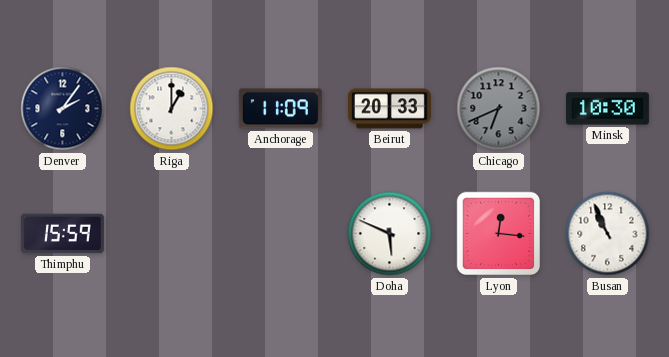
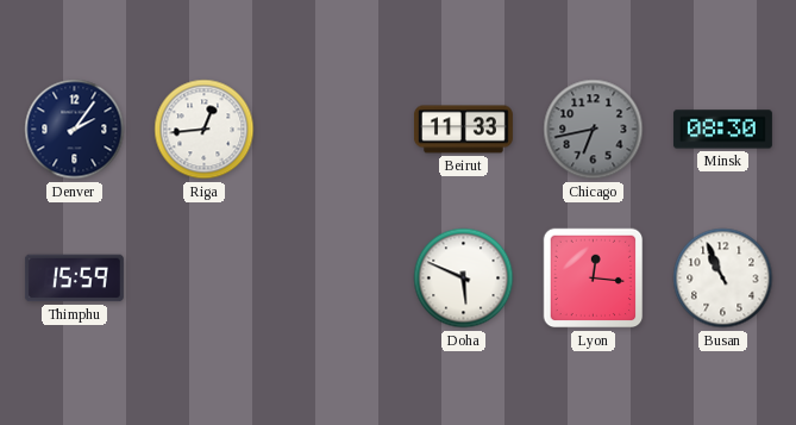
Riga: 1:00 -> 12:44 (205, 130)
Anchorage: 11:09 -> none (280, 109)
Beirut: 20:33 -> 11:33 (463, 130)
Chicago: 6:41 -> 6:43 (594, 130)
Minsk: 10:30 -> 08:30 (722, 130)
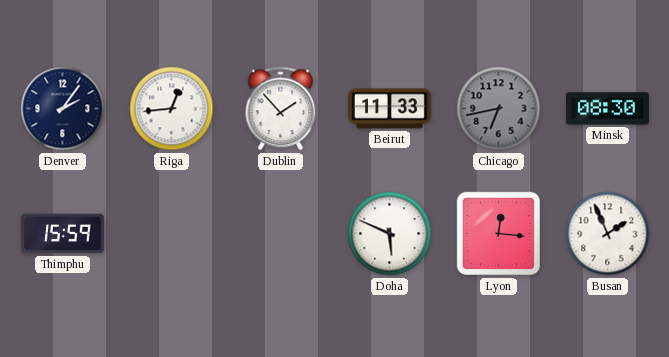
Dublin: none -> 1:53 (281, 109)
Busan: 10:56 -> 1:56 (608, 234)
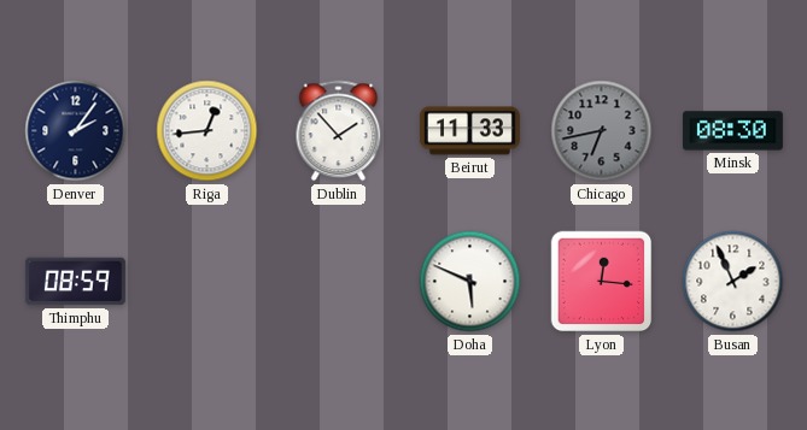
Thimphu: 15:59 -> 08:59 (75, 282)
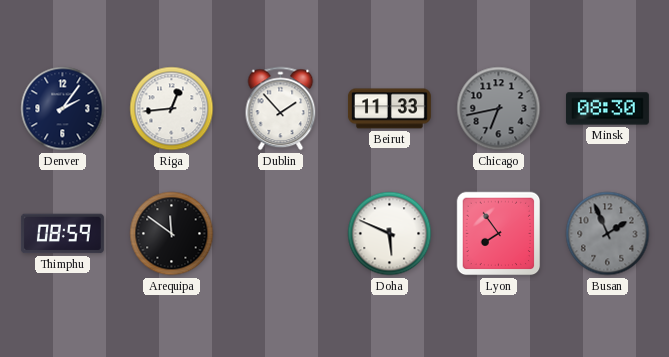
Arequipa: none -> 11:51 (172, 234)
Lyon: 12:16 -> 7:54 (499, 234)
Busan dial: white -> grey (608, 234)
